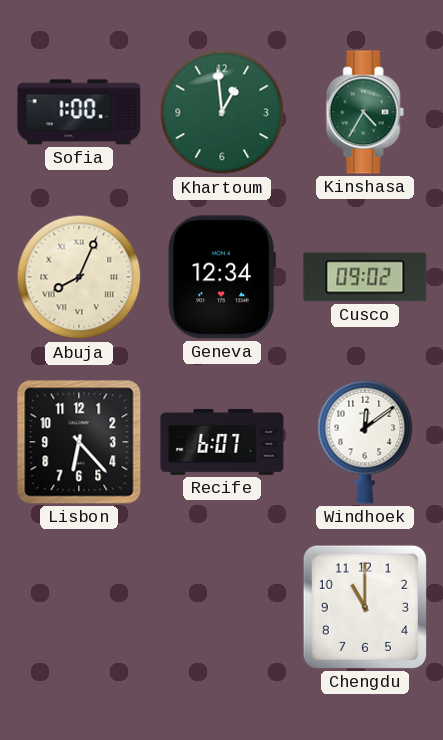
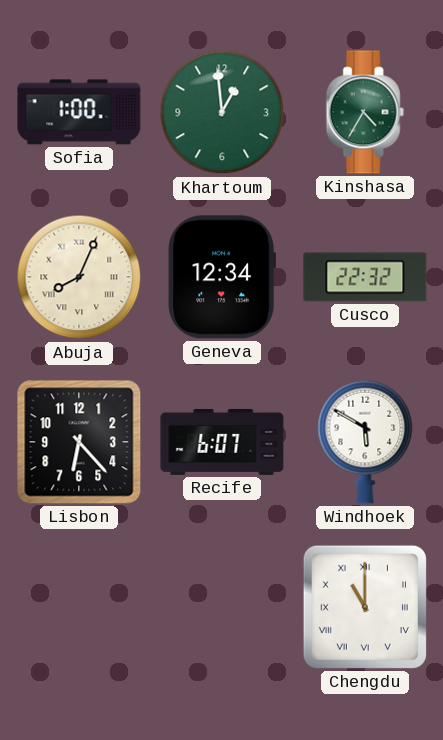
Cusco: 09:02 -> 22:32 (365, 277)
Windhoek: 12:09 -> 5:50 (365, 442)
Chengdu numerals: Arabic -> Roman (365, 607)
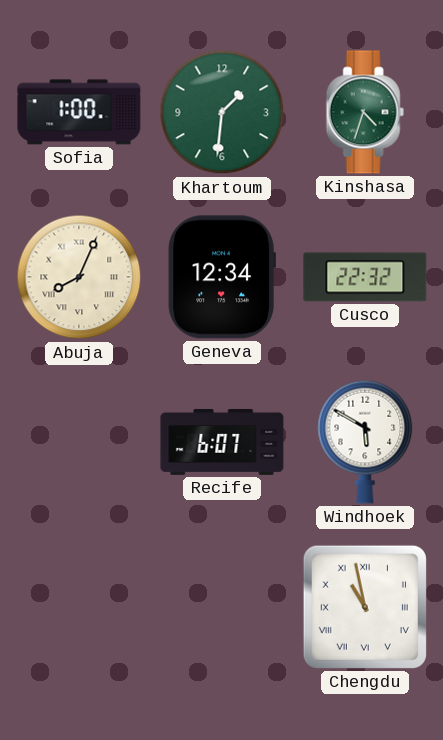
Khartoum: 12:59 -> 1:31 (222, 112)
Kinshasa: 4:35 -> 4:33 (365, 112)
Lisbon: 6:23 -> none (79, 442)
Chengdu: 11:00 -> 10:58 (365, 607)
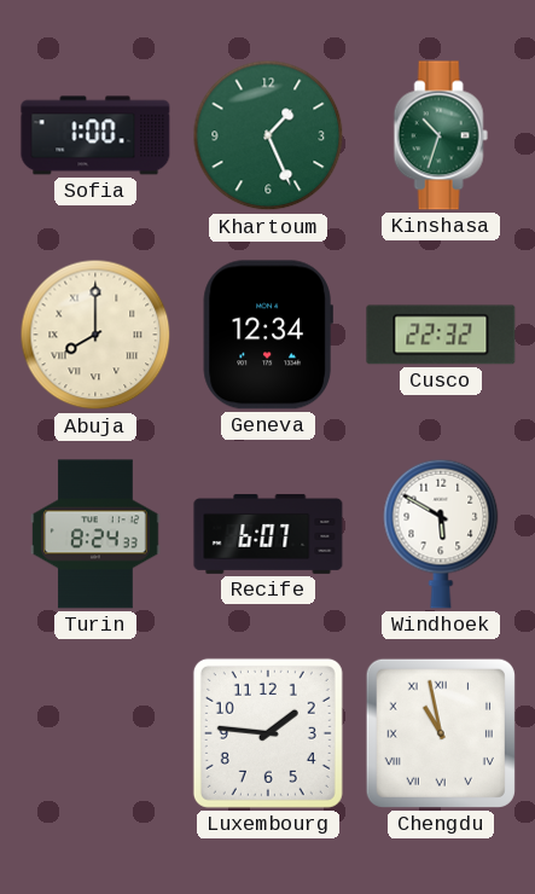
Khartoum: 1:31 -> 1:26 (268, 135)
Kinshasa: 4:33 -> 10:33 (441, 135)
Abuja: 8:04 -> 8:00 (95, 335)
Turin: none -> 8:24 (95, 534)
Luxembourg: none -> 1:46 (268, 733)
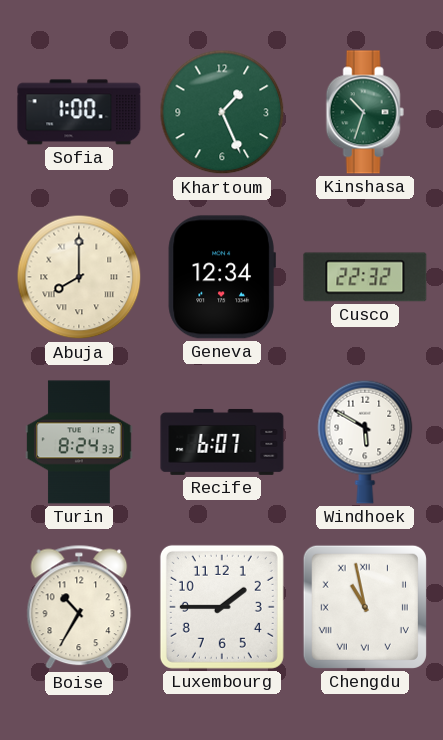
Boise: none -> 10:35 (79, 607)
Luxembourg: 1:46 -> 1:45 (222, 607)
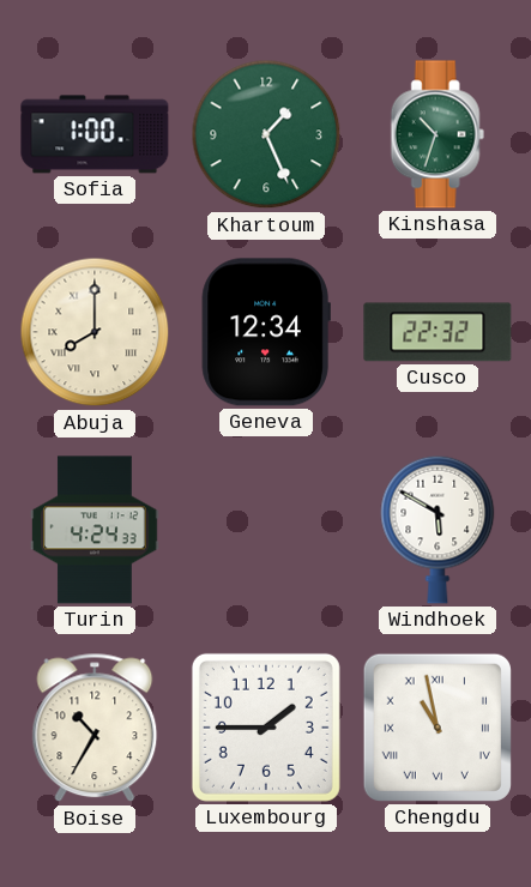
Turin: 8:24 -> 4:24 (95, 530)
Recife: 6:07 -> none (222, 442)
